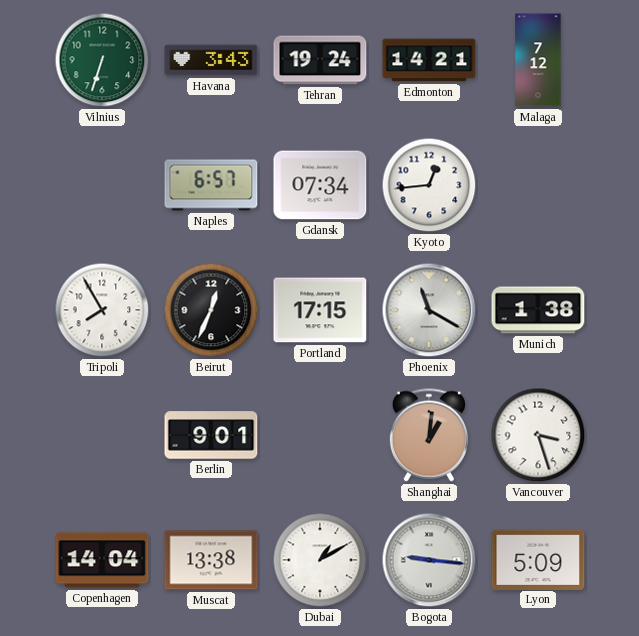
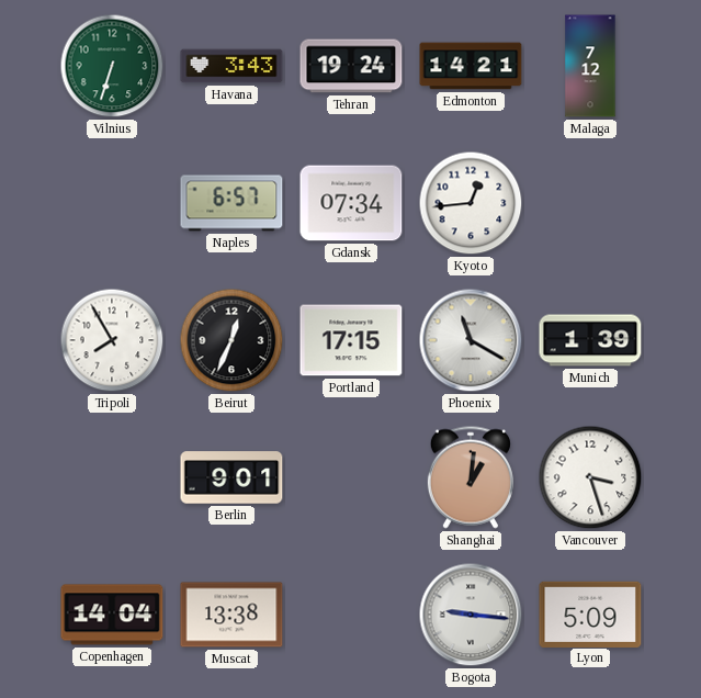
Munich: 1:38 -> 1:39 (590, 340)
Dubai: 1:10 -> none (320, 560)
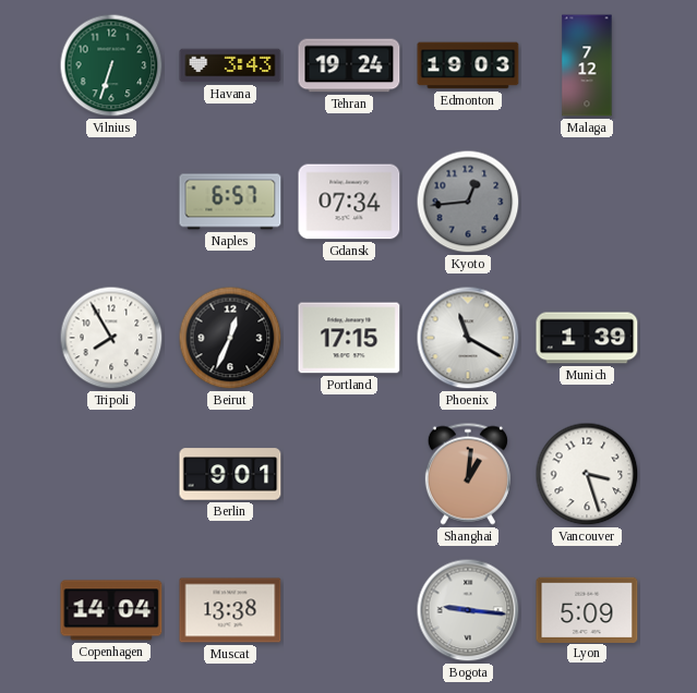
Edmonton: 14:21 -> 19:03 (468, 65)
Kyoto dial: white -> grey (468, 202)
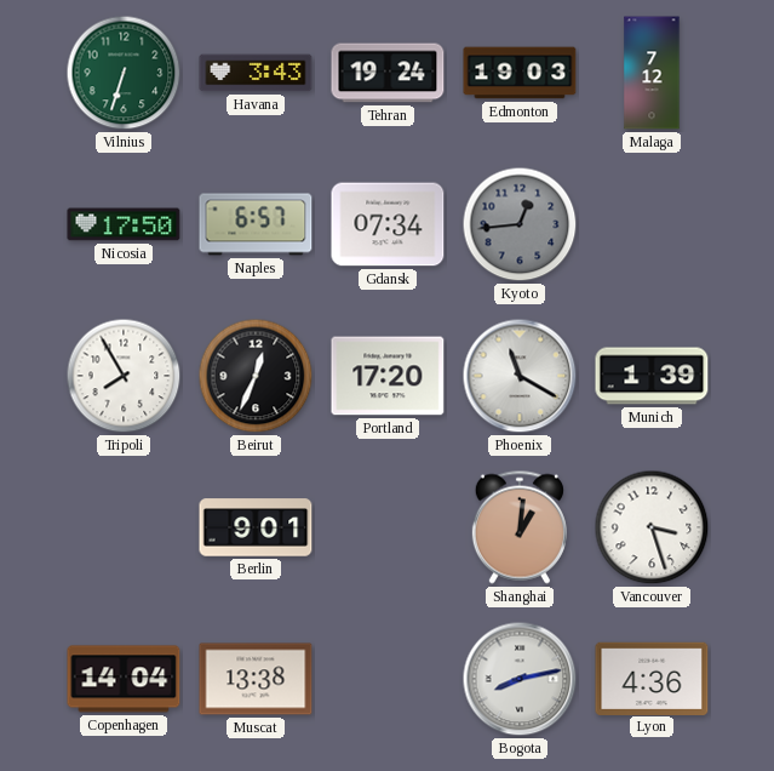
Nicosia: none -> 17:50 (124, 224)
Portland: 17:15 -> 17:20 (388, 376)
Bogota: 9:16 -> 8:13 (520, 679)
Lyon: 5:09 -> 4:36 (652, 678)
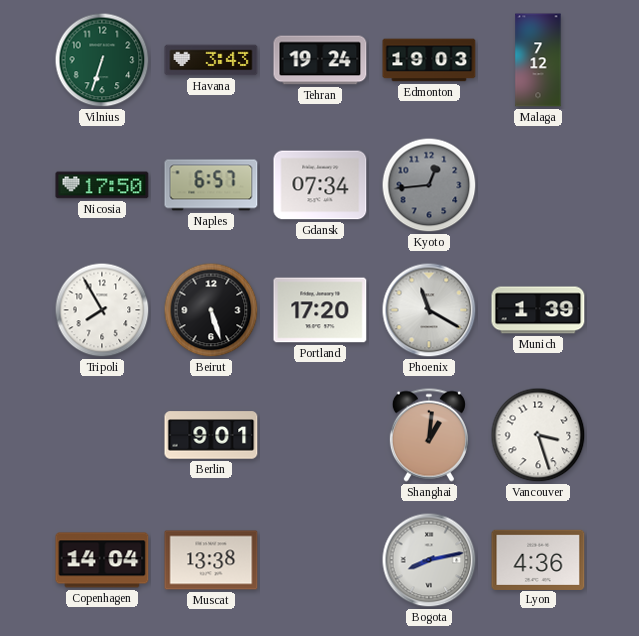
Beirut: 12:34 -> 5:27 (211, 310)
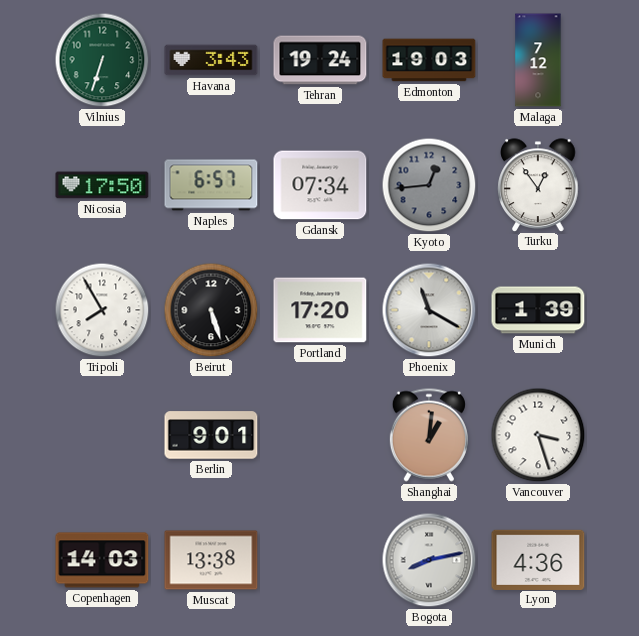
Turku: none -> 12:54 (538, 185)
Copenhagen: 14:04 -> 14:03 (102, 560)
